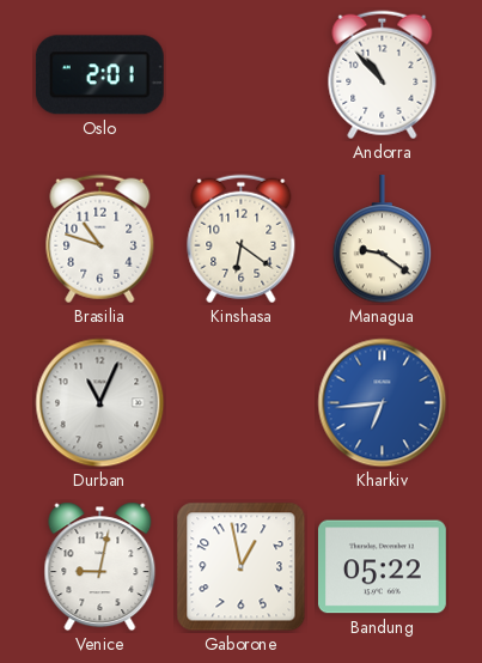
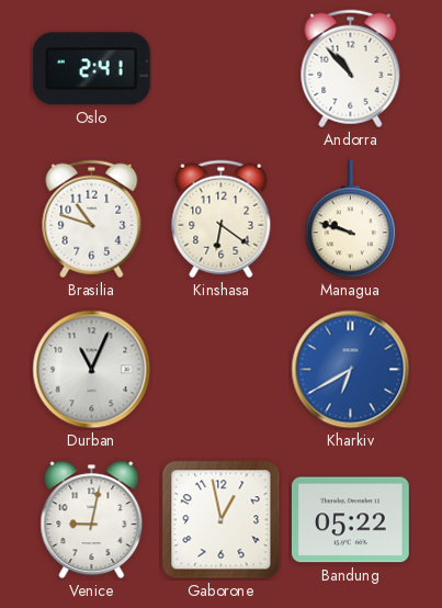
Oslo: 2:01 -> 2:41 (91, 69)
Managua: 9:21 -> 9:48 (351, 219)
Kharkiv: 6:44 -> 6:40 (351, 370)
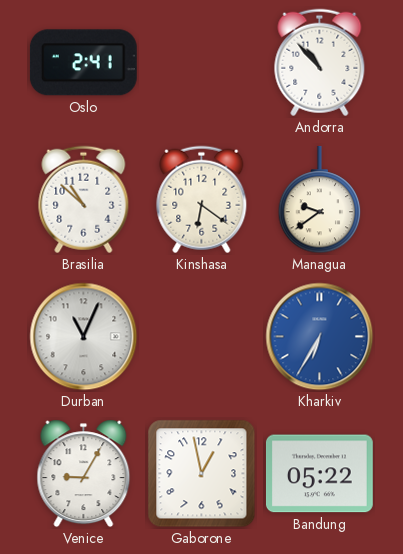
Brasilia: 10:48 -> 10:52 (84, 200)
Managua: 9:48 -> 9:39 (320, 200)
Kharkiv: 6:40 -> 6:35 (320, 337)
Venice: 9:02 -> 9:05 (84, 474)
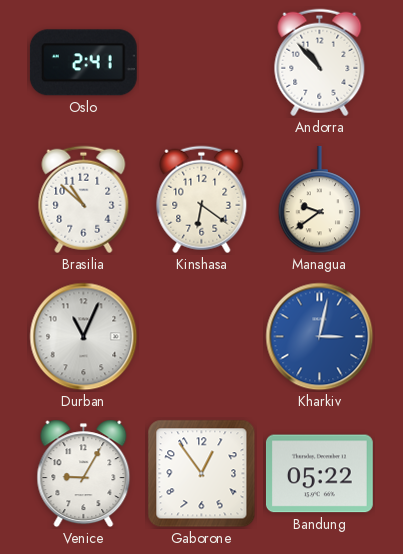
Kharkiv: 6:35 -> 3:02 (320, 337)
Gaborone: 12:58 -> 12:54 (202, 474)
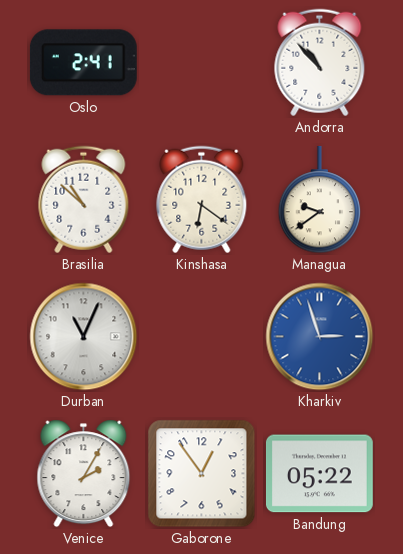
Kharkiv: 3:02 -> 2:57 (320, 337)
Venice: 9:05 -> 2:05 (84, 474)
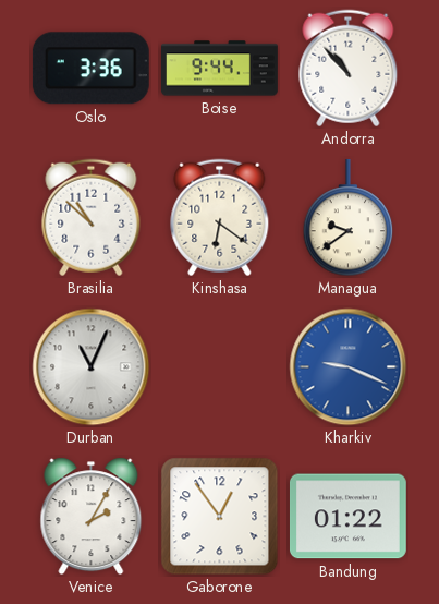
Oslo: 2:41 -> 3:36 (90, 69)
Boise: none -> 9:44 (220, 69)
Kharkiv: 2:57 -> 9:19 (349, 367)
Bandung: 05:22 -> 01:22 (347, 517)
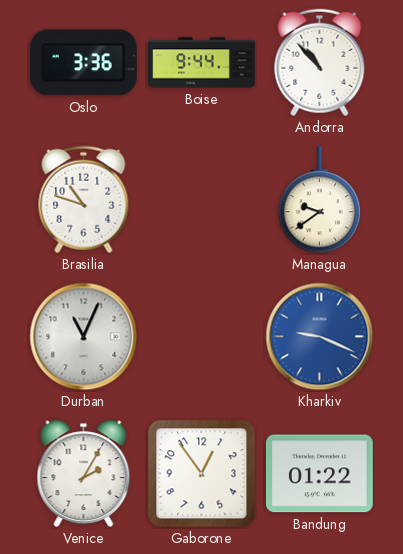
Brasilia: 10:52 -> 10:48 (84, 200)
Kinshasa: 6:21 -> none (220, 218)
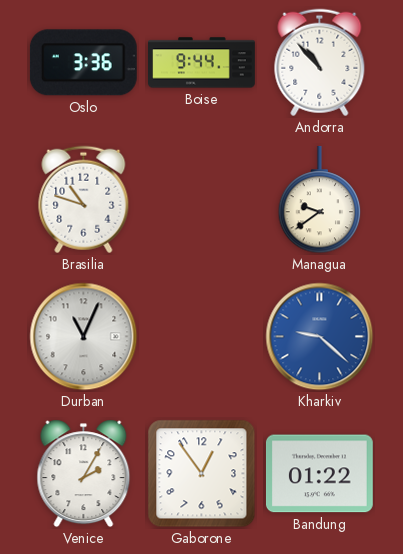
Kharkiv: 9:19 -> 9:22 (320, 337)
